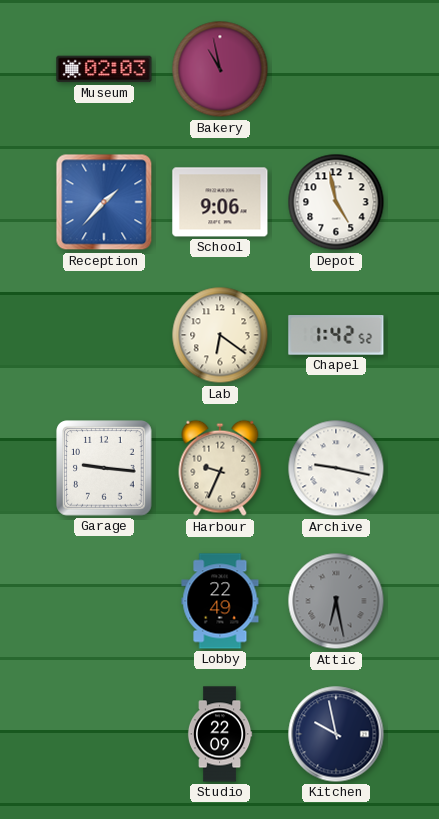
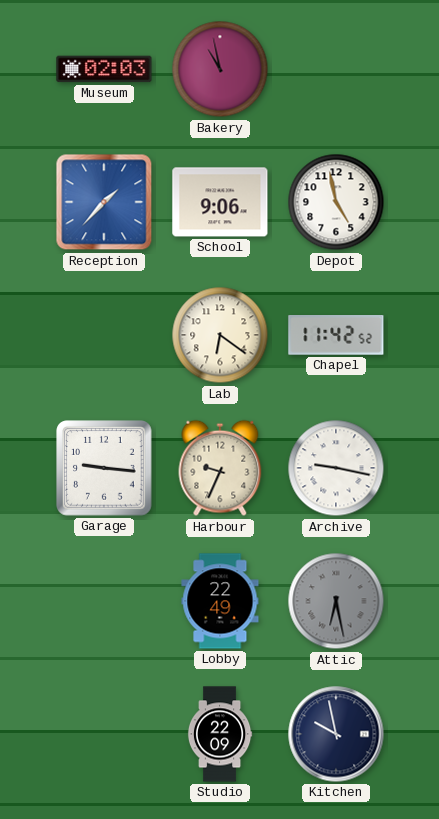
Chapel: 1:42 -> 11:42 (336, 336)
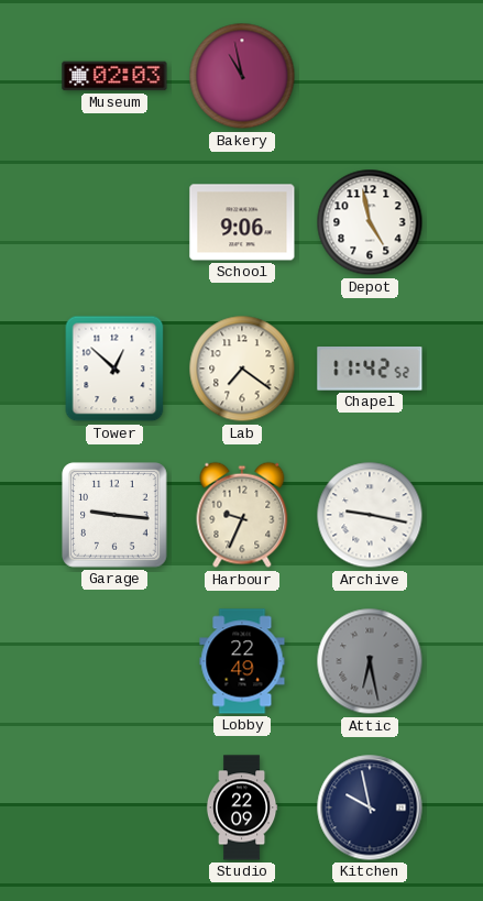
Reception: 1:37 -> none (104, 202)
Tower: none -> 12:52 (114, 369)
Lab: 6:21 -> 7:21 (242, 369)
